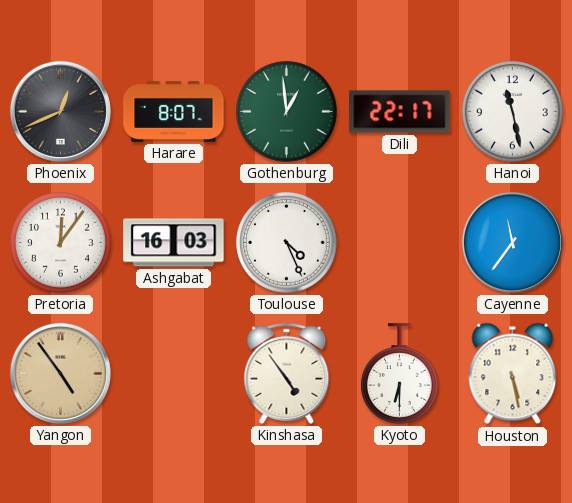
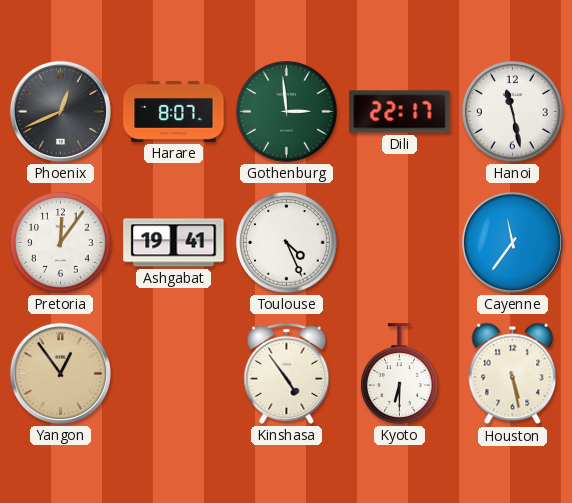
Gothenburg: 12:59 -> 2:59 (287, 112)
Ashgabat: 16:03 -> 19:41 (174, 243)
Yangon: 4:54 -> 12:54 (60, 373)
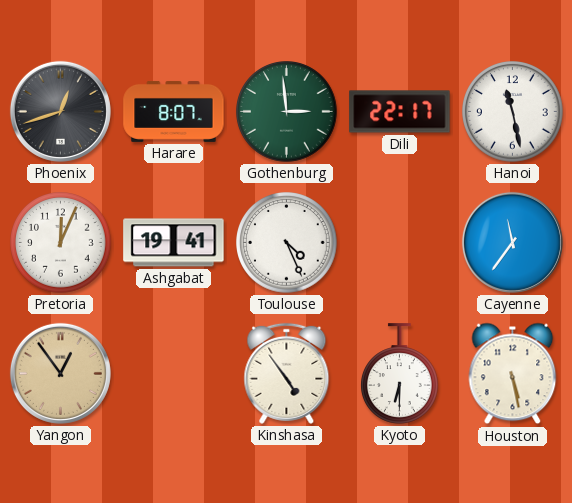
Phoenix: 12:41 -> 12:42 (60, 111)
Pretoria: 12:06 -> 12:04 (61, 243)
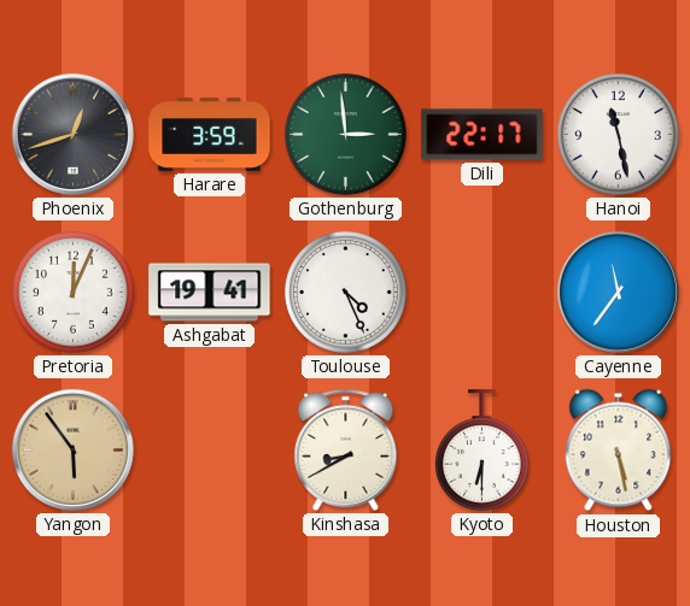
Harare: 8:07 -> 3:59 (210, 135)
Yangon: 12:54 -> 5:54 (72, 449)
Kinshasa: 4:54 -> 8:40 (346, 449)
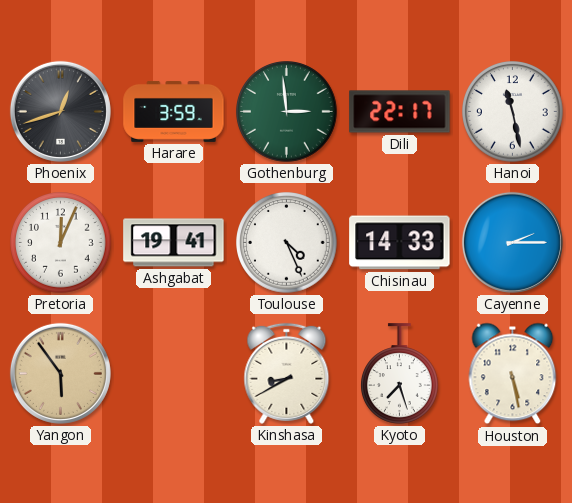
Chisinau: none -> 14:33 (400, 243)
Cayenne: 11:36 -> 2:15 (512, 242)
Kyoto: 6:30 -> 7:27 (400, 374)
